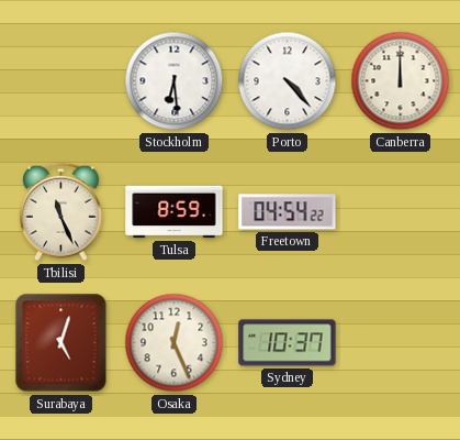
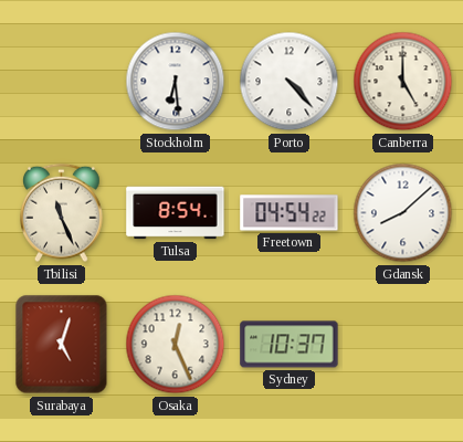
Canberra: 12:00 -> 5:00 (403, 82)
Tulsa: 8:59 -> 8:54 (176, 213)
Gdansk: none -> 8:08 (403, 213)
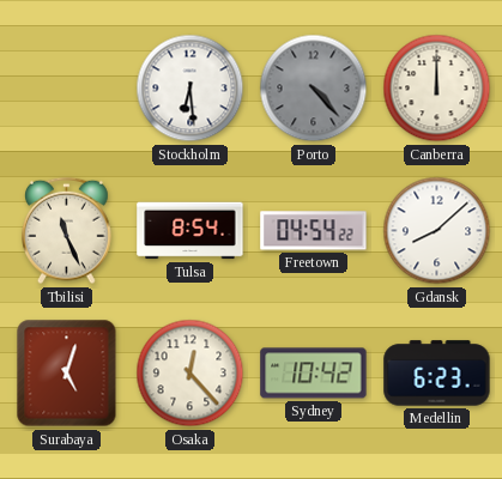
Porto dial: white -> grey (314, 89)
Canberra: 5:00 -> 12:00 (437, 89)
Osaka: 12:26 -> 12:23 (190, 374)
Sydney: 10:37 -> 10:42 (314, 374)
Medellin: none -> 6:23 (437, 374)
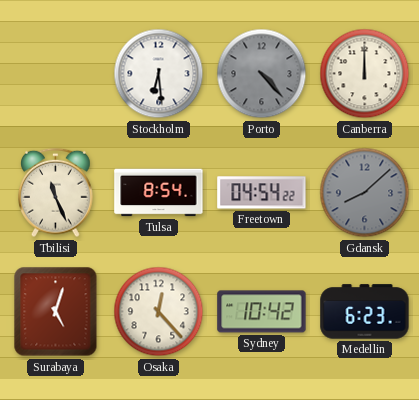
Gdansk dial: white -> grey (365, 193)
